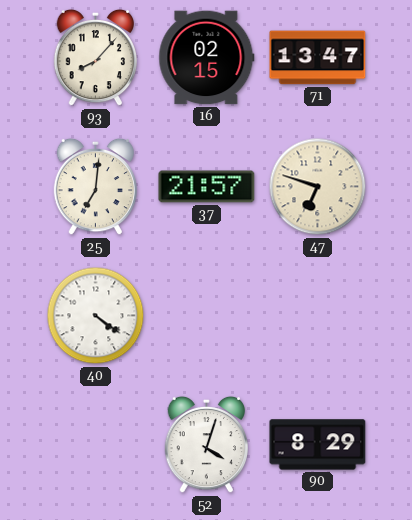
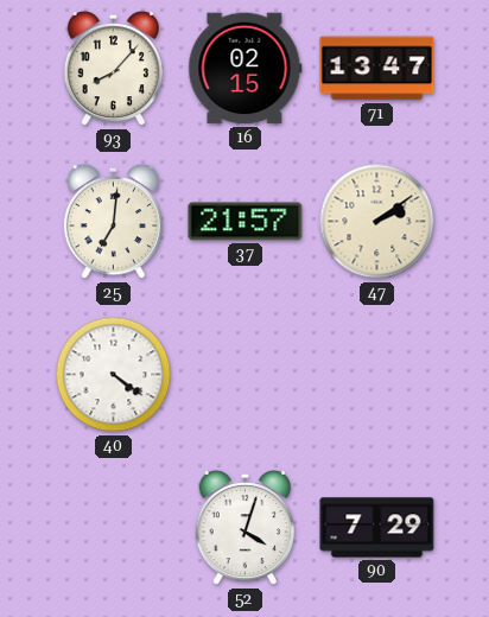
47: 6:48 -> 2:09 (377, 222)
90: 8:29 -> 7:29 (377, 528)
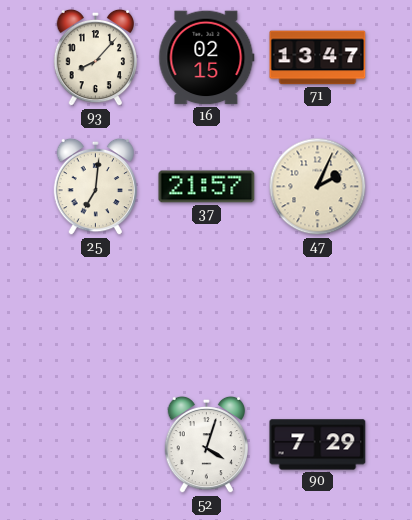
47: 2:09 -> 2:04 (318, 187)
40: 4:21 -> none (114, 375)
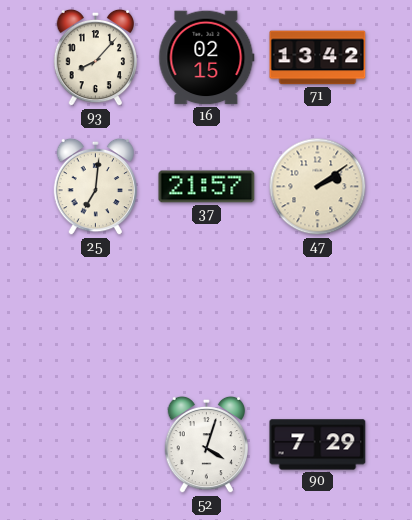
71: 13:47 -> 13:42 (318, 58)
47: 2:04 -> 2:09 (318, 187)
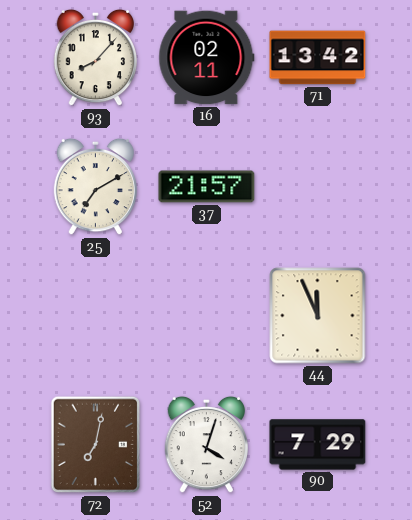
16: 02:15 -> 02:11 (207, 58)
25: 7:01 -> 7:10 (96, 187)
47: 2:09 -> none (318, 187)
44: none -> 11:56 (318, 316)
72: none -> 7:02 (96, 445)
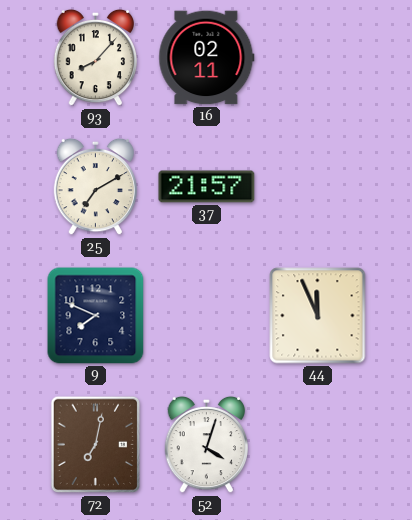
71: 13:42 -> none (318, 58)
9: none -> 7:49 (96, 316)
90: 7:29 -> none (318, 445)
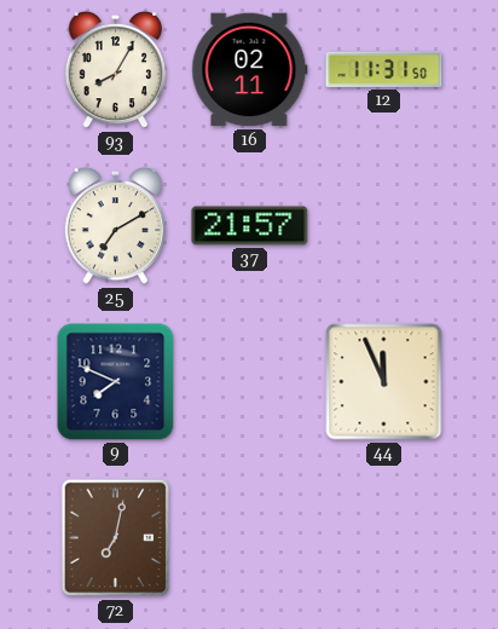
93: 8:07 -> 8:05 (116, 70)
12: none -> 11:31 (384, 69)
52: 4:03 -> none (207, 445)
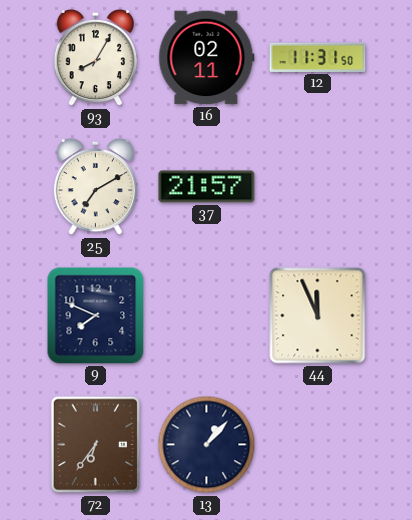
72: 7:02 -> 6:36 (96, 445)
13: none -> 1:07 (207, 445)
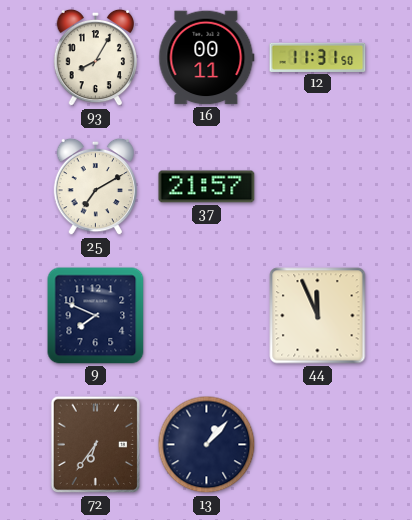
16: 02:11 -> 00:11 (207, 58)
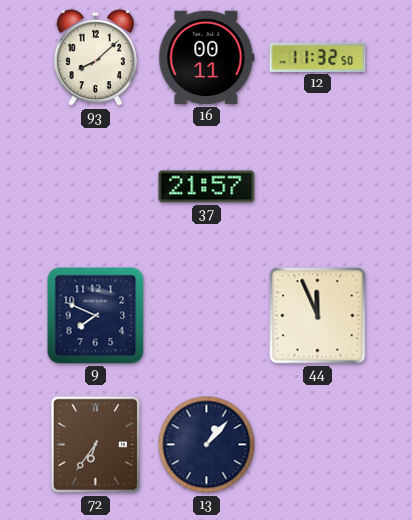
93: 8:05 -> 8:08 (96, 58)
12: 11:31 -> 11:32 (318, 57)
25: 7:10 -> none (96, 187)
